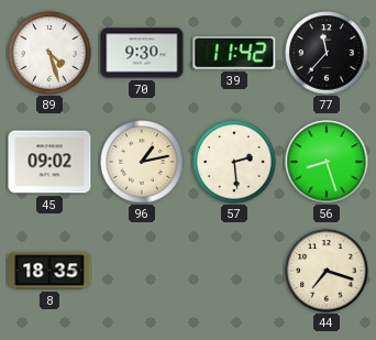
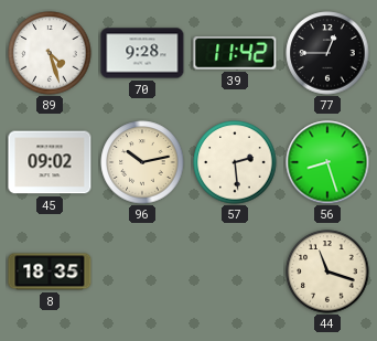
70: 9:30 -> 9:28 (142, 53)
77: 11:37 -> 12:45 (327, 53)
96: 1:13 -> 10:13 (142, 162)
44: 7:18 -> 11:18 (327, 271)
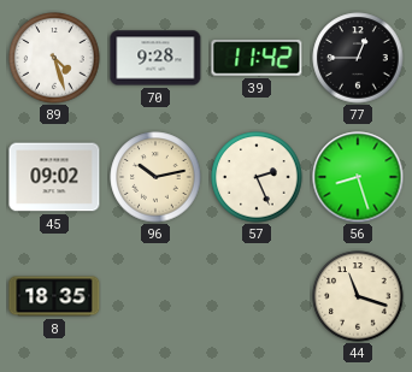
57: 2:29 -> 2:26 (257, 177)
